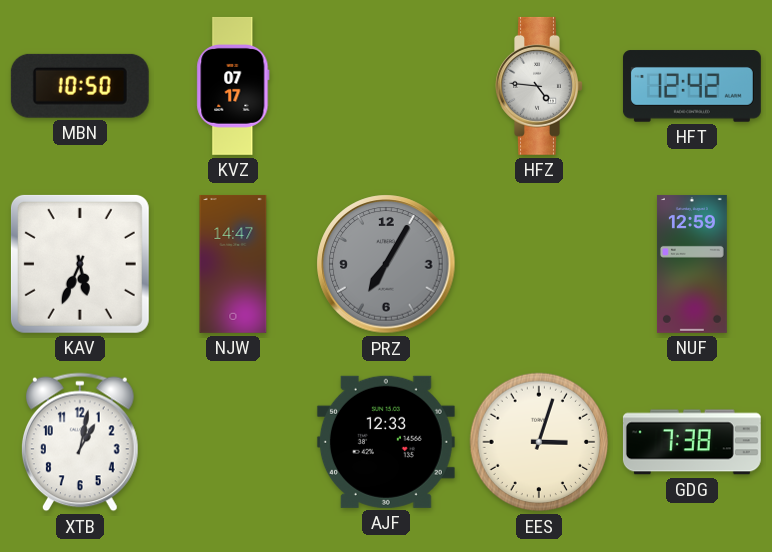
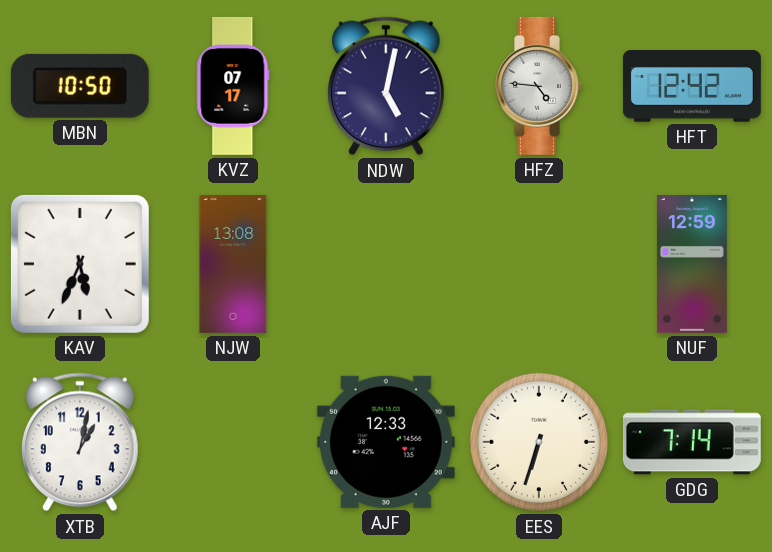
NDW: none -> 5:02 (386, 86)
NJW: 14:47 -> 13:08 (233, 264)
PRZ: 7:05 -> none (386, 264)
EES: 3:03 -> 6:33 (539, 442)
GDG: 7:38 -> 7:14 (692, 442)
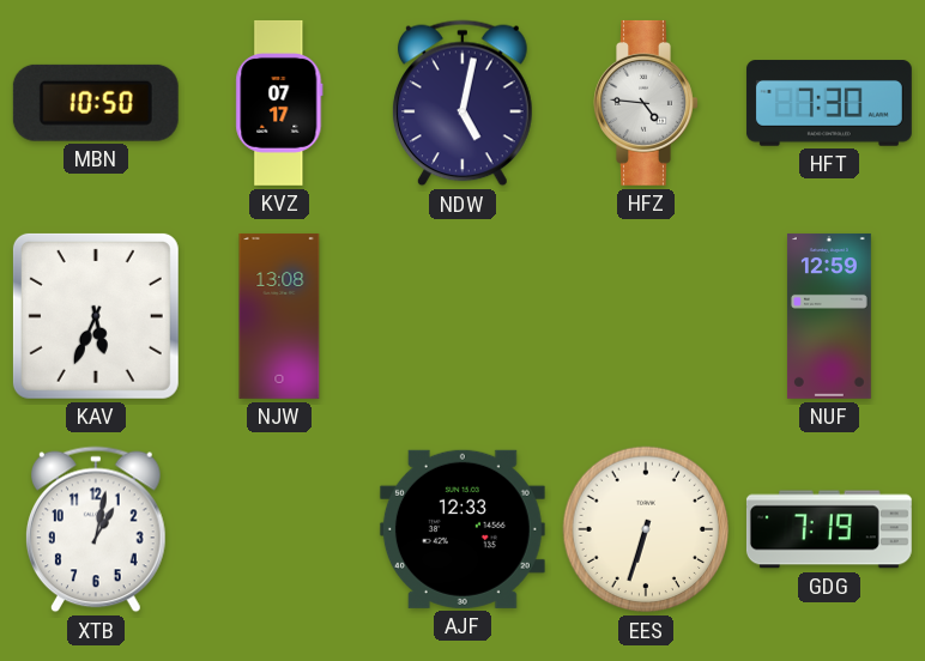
HFT: 12:42 -> 7:30 (829, 103)
GDG: 7:14 -> 7:19 (829, 529)
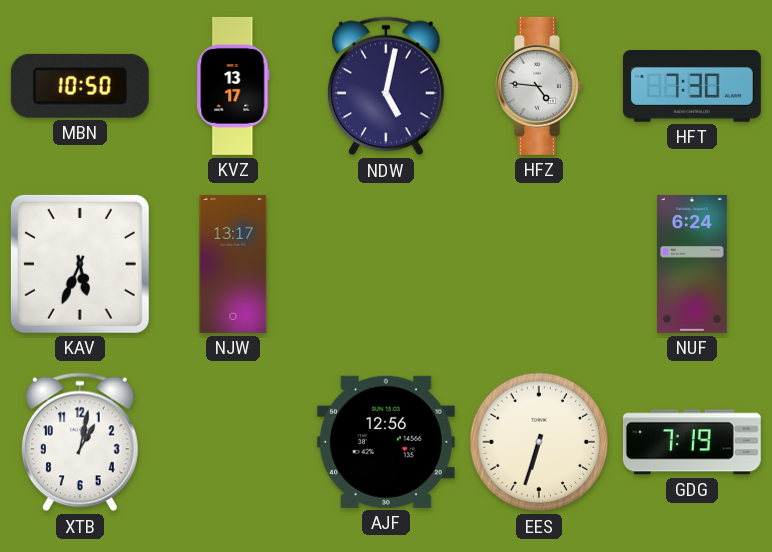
KVZ: 07:17 -> 13:17 (233, 86)
NJW: 13:08 -> 13:17 (233, 264)
NUF: 12:59 -> 6:24 (692, 264)
AJF: 12:33 -> 12:56 (386, 442)
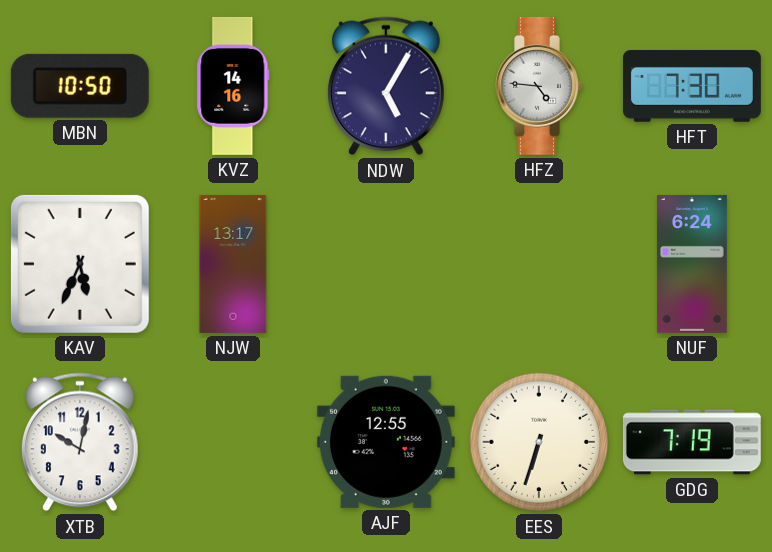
KVZ: 13:17 -> 14:16 (233, 86)
NDW: 5:02 -> 5:05 (386, 86)
XTB: 1:02 -> 10:02 (80, 442)
AJF: 12:56 -> 12:55 (386, 442)
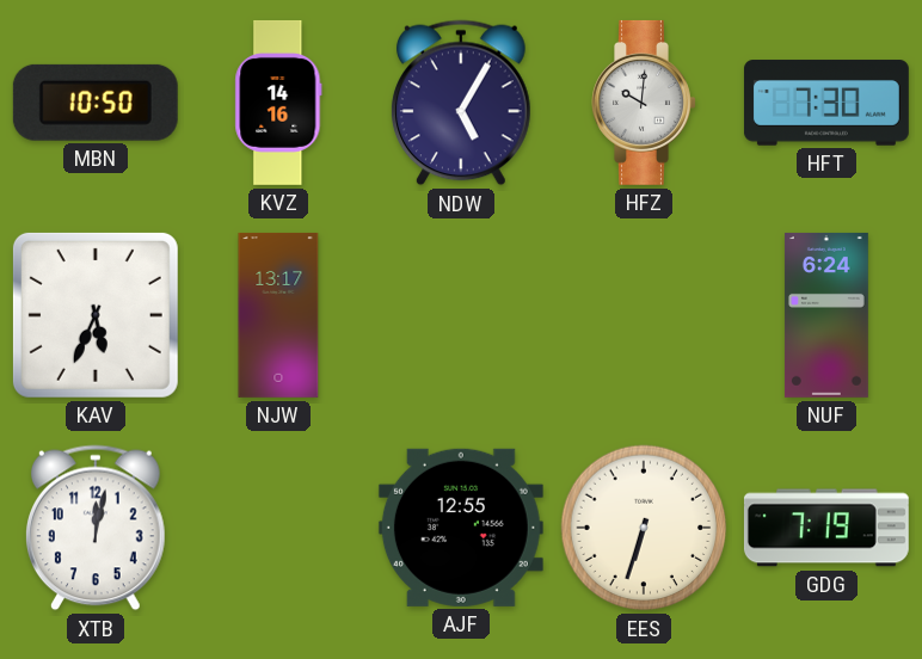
HFZ: 4:46 -> 10:01 (644, 103)
XTB: 10:02 -> 12:02 (96, 528)
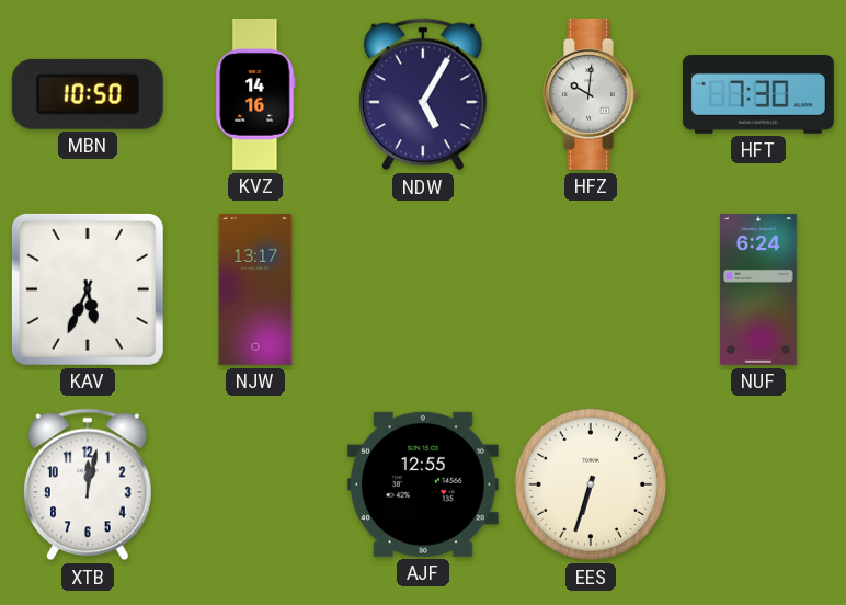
GDG: 7:19 -> none (826, 528)
